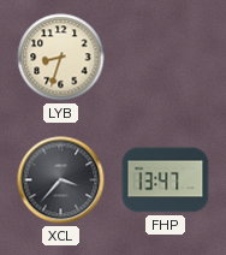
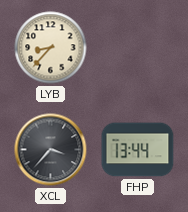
LYB: 8:33 -> 8:37 (51, 48)
FHP: 13:47 -> 13:44 (138, 150)
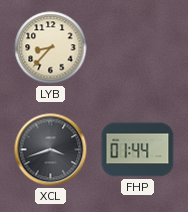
XCL: 3:37 -> 3:42 (51, 150)
FHP: 13:44 -> 01:44 (138, 150)
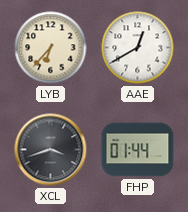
LYB: 8:37 -> 6:37 (51, 48)
AAE: none -> 12:40 (138, 48)
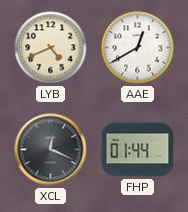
LYB: 6:37 -> 4:41 (51, 48)
XCL: 3:42 -> 12:19 (51, 150)
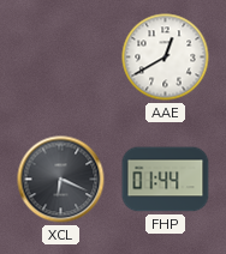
LYB: 4:41 -> none (51, 48)
XCL: 12:19 -> 6:19 (61, 180)
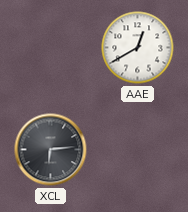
XCL: 6:19 -> 6:14 (51, 150)
FHP: 01:44 -> none (166, 180)
